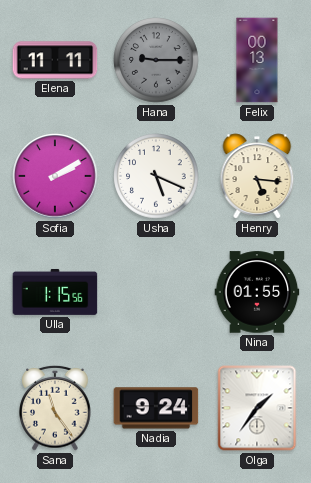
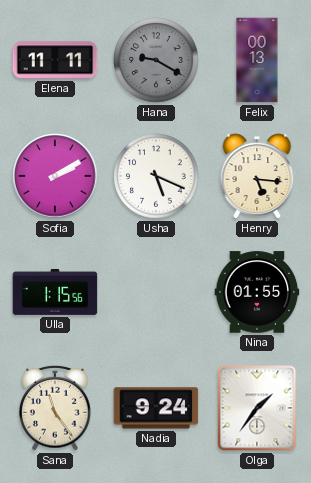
Hana: 9:15 -> 9:20 (156, 60)
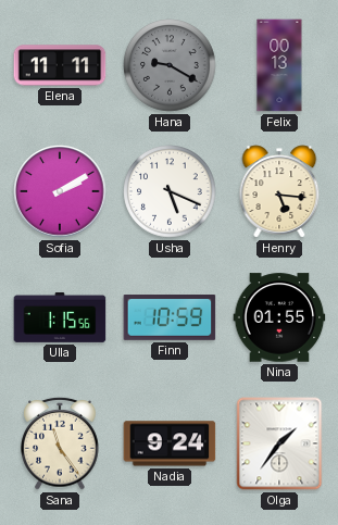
Finn: none -> 10:59 (170, 318)
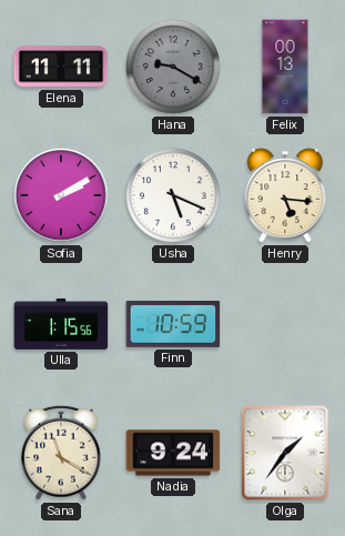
Nina: 01:55 -> none (279, 317)
Sana: 11:24 -> 11:20 (61, 453)
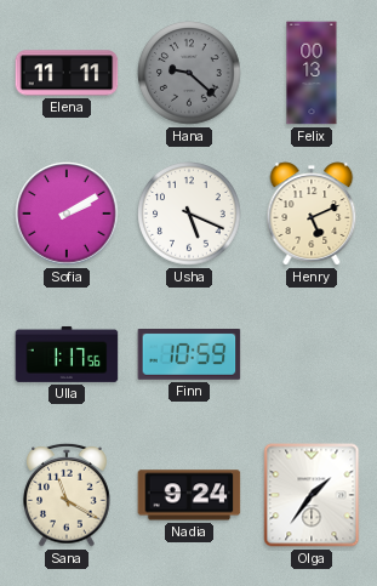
Hana: 9:20 -> 9:22 (189, 73)
Henry: 5:16 -> 5:11 (312, 214)
Ulla: 1:15 -> 1:17 (67, 354)
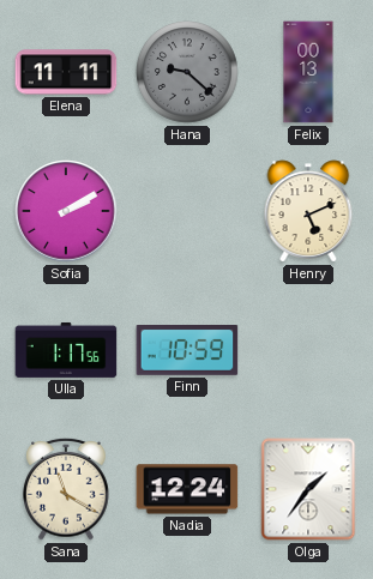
Usha: 5:19 -> none (189, 214)
Nadia: 9:24 -> 12:24 (187, 489)
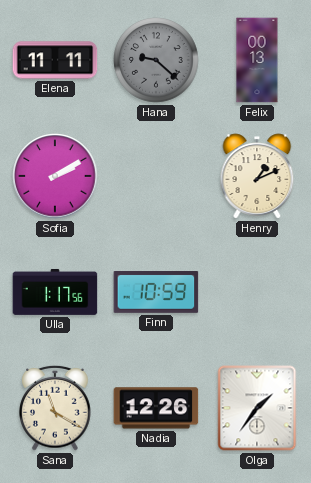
Henry: 5:11 -> 1:11 (257, 176)
Nadia: 12:24 -> 12:26 (156, 408)
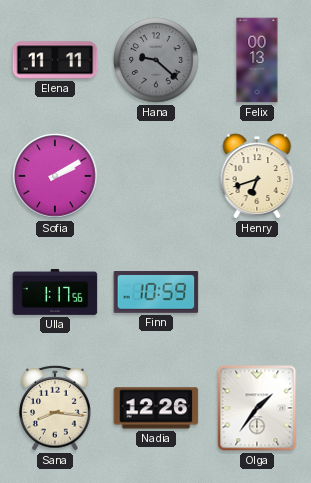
Henry: 1:11 -> 6:42 (257, 176)
Sana: 11:20 -> 8:16 (55, 408)
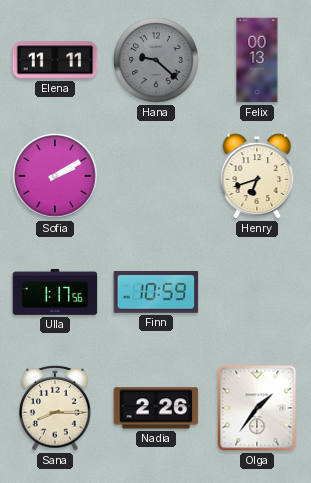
Sana: 8:16 -> 8:15 (55, 408)
Nadia: 12:26 -> 2:26 (156, 408)
